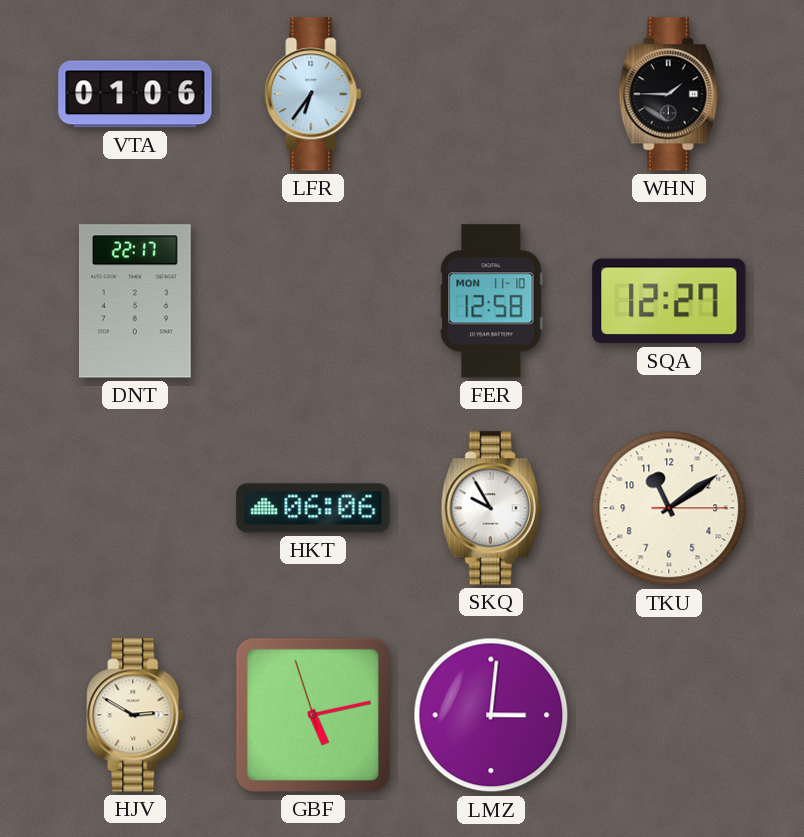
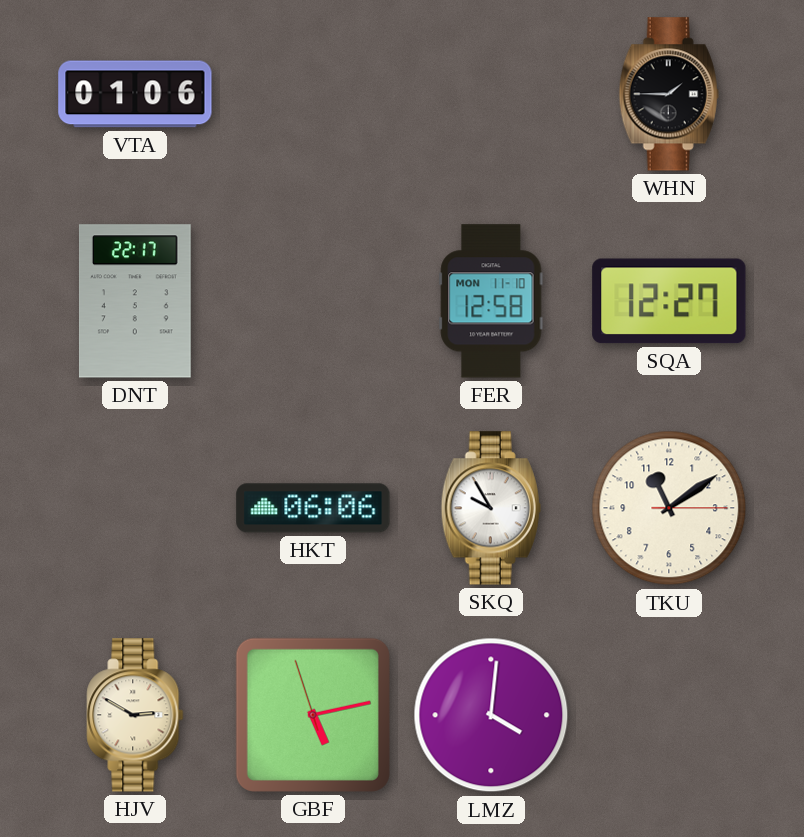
LFR: 6:36 -> none (313, 94)
LMZ: 3:01 -> 4:01 (491, 715)
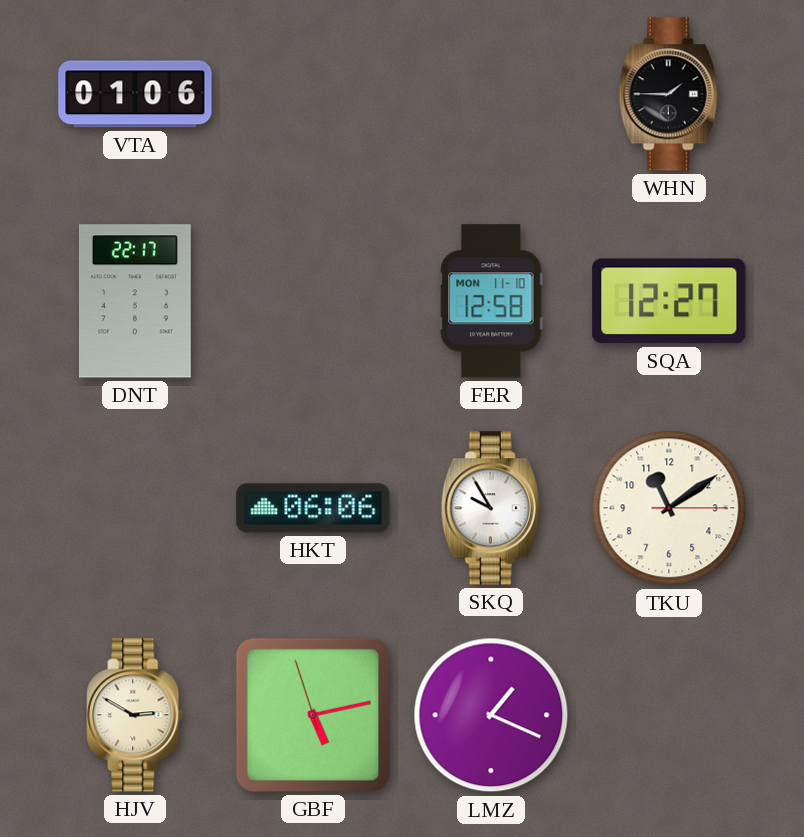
LMZ: 4:01 -> 1:19 (491, 715)
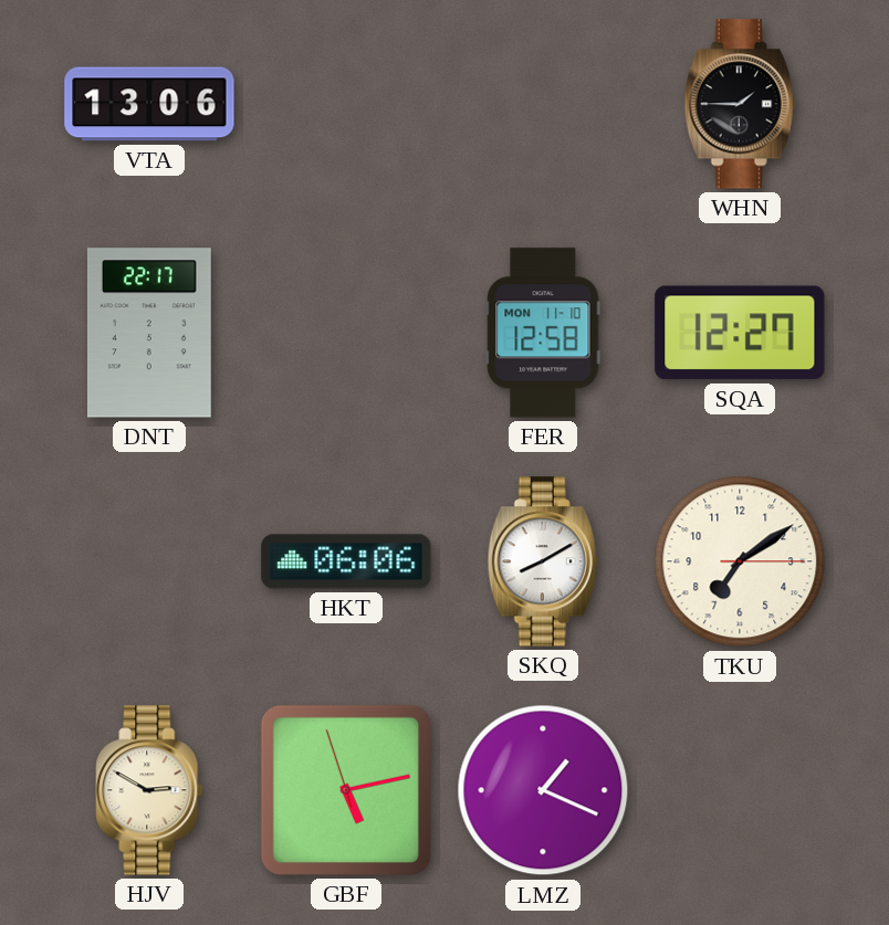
VTA: 01:06 -> 13:06 (149, 104)
SKQ: 9:55 -> 8:10 (543, 561)
TKU: 11:09 -> 7:09 (740, 561)
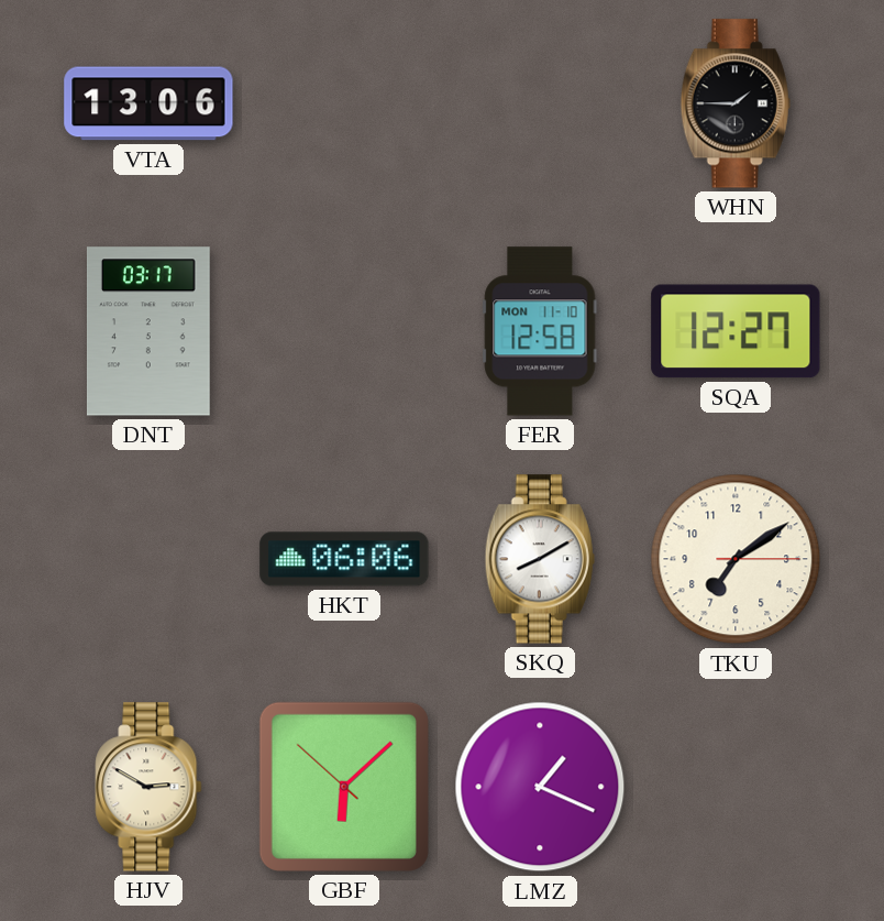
DNT: 22:17 -> 03:17 (148, 331)
GBF: 5:12 -> 6:07 (344, 787)
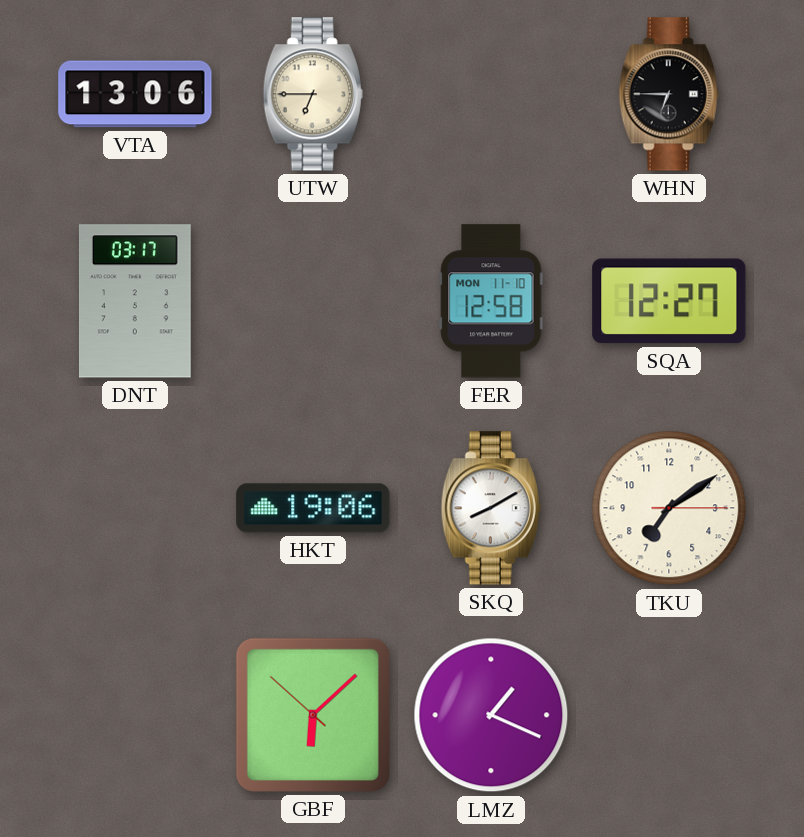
UTW: none -> 6:45 (313, 94)
WHN: 1:45 -> 6:45 (669, 94)
HKT: 06:06 -> 19:06 (313, 508)
HJV: 2:50 -> none (148, 787)
